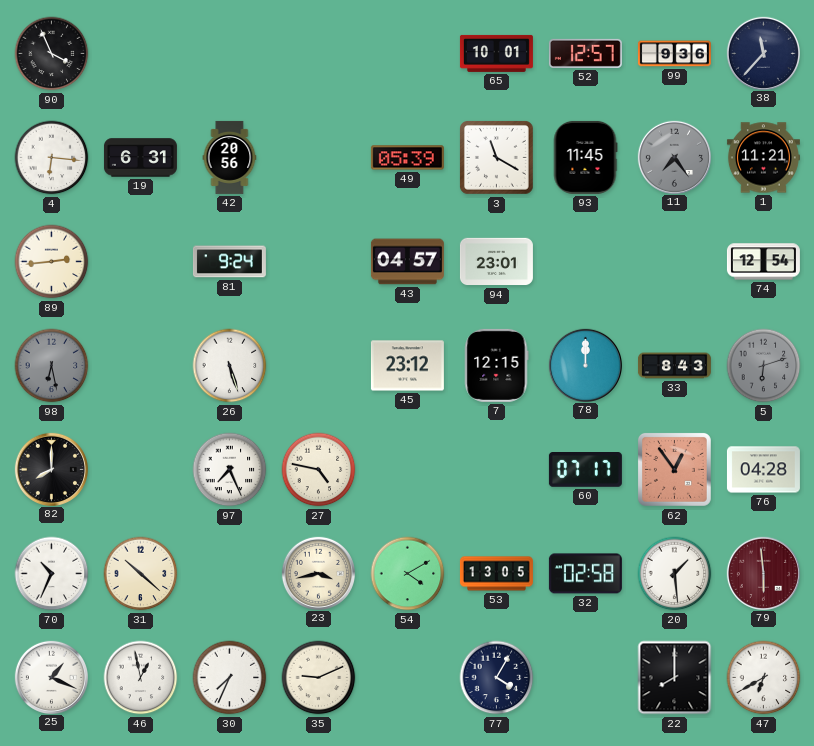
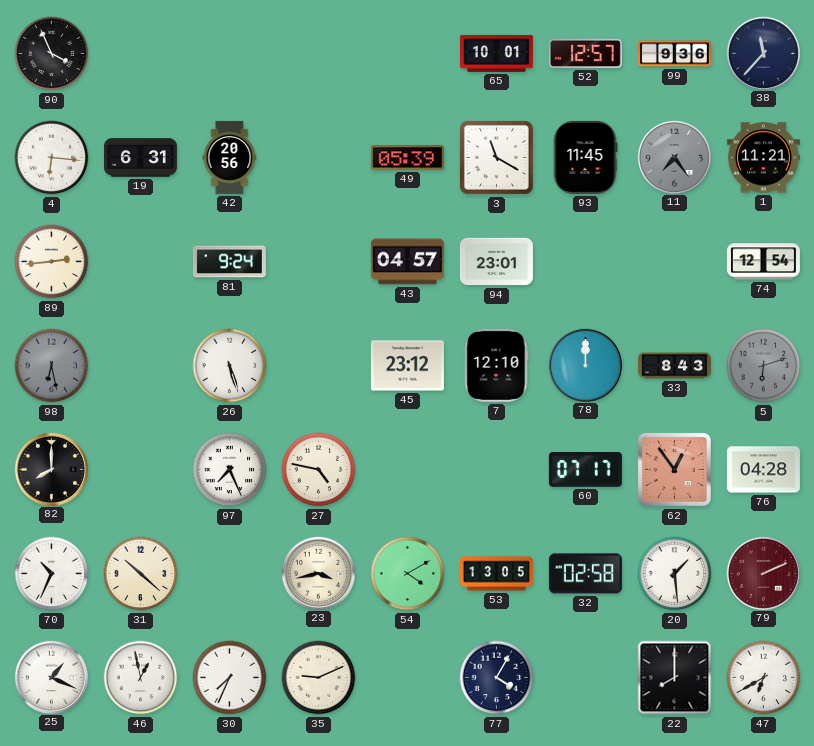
7: 12:15 -> 12:10 (497, 365)
79: 5:59 -> 2:11 (763, 573)
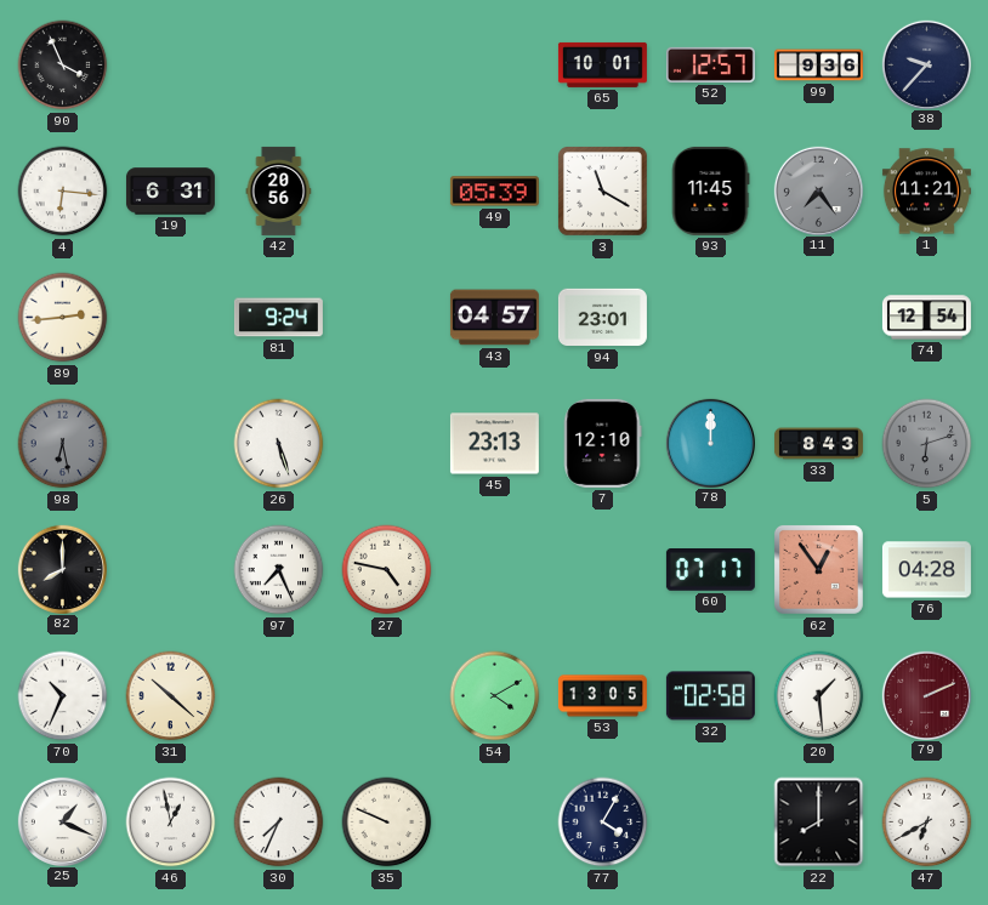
38: 11:37 -> 9:37 (926, 64)
45: 23:12 -> 23:13 (494, 444)
23: 3:43 -> none (318, 573)
35: 9:11 -> 9:49 (387, 823)
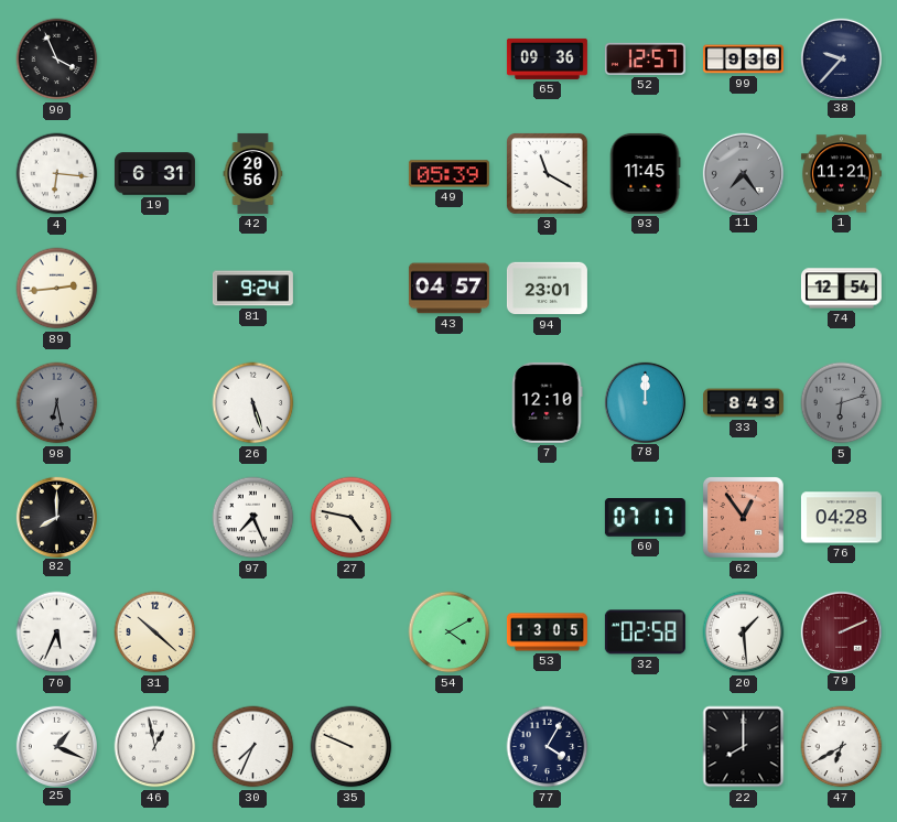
65: 10:01 -> 09:36 (547, 58)
45: 23:13 -> none (494, 444)
70: 10:34 -> 5:34 (57, 632)
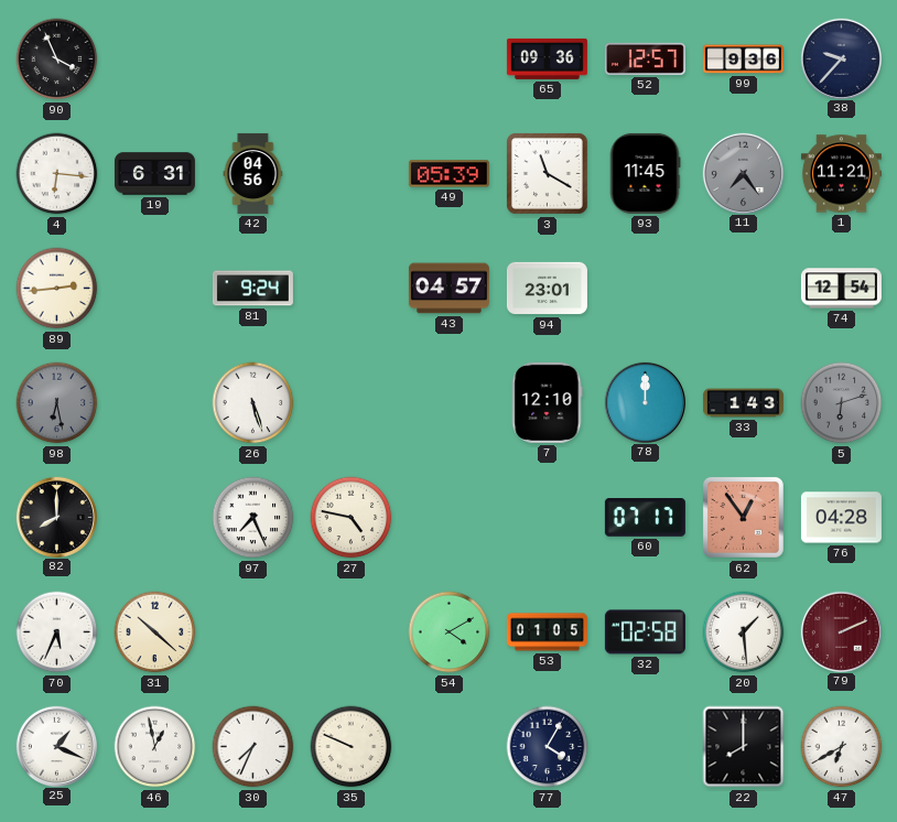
42: 20:56 -> 04:56 (253, 173)
33: 8:43 -> 1:43 (743, 403)
53: 13:05 -> 01:05 (547, 632)
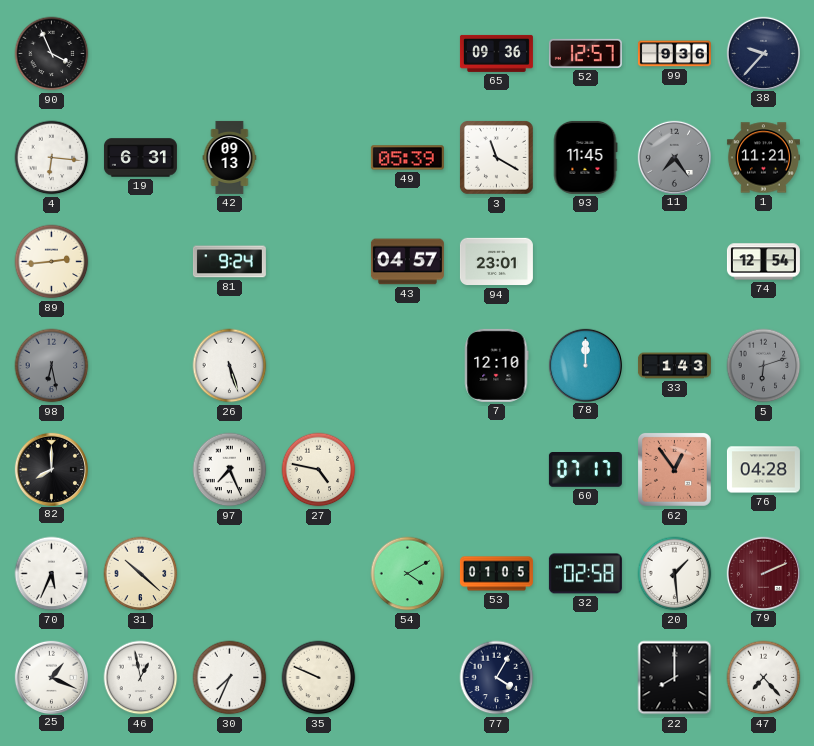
42: 04:56 -> 09:13 (230, 157)
47: 6:40 -> 7:23 (764, 678)
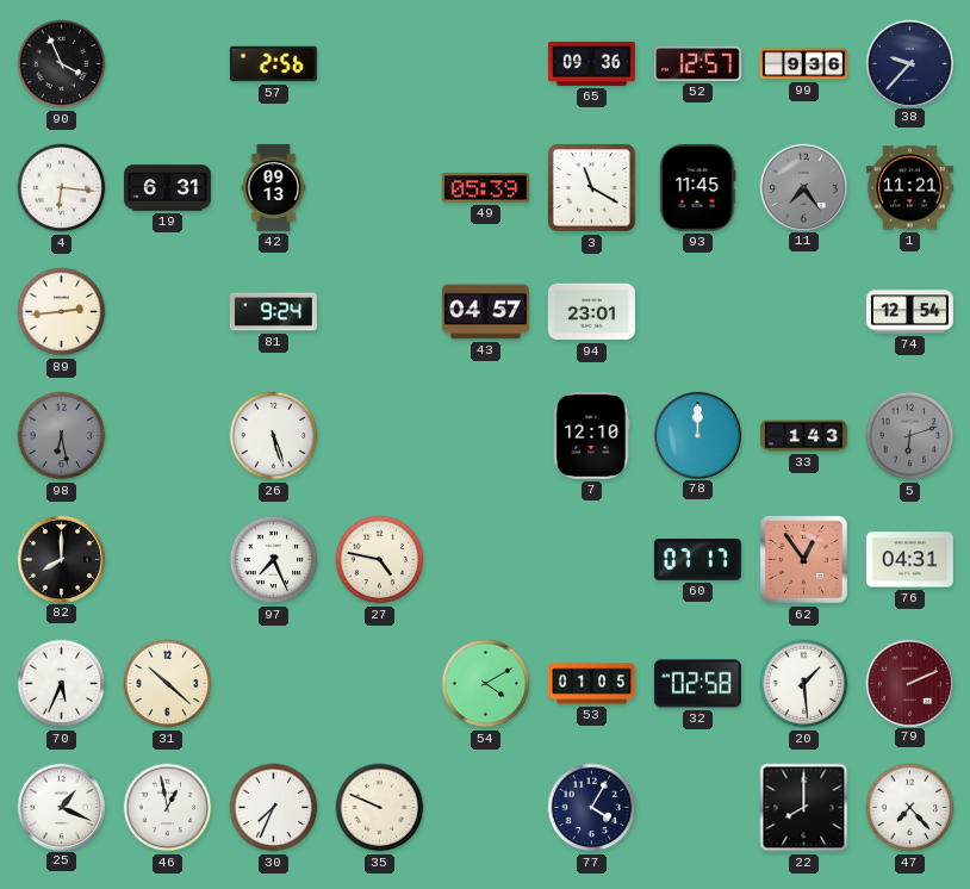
57: none -> 2:56 (273, 64)
76: 04:28 -> 04:31 (909, 560)
